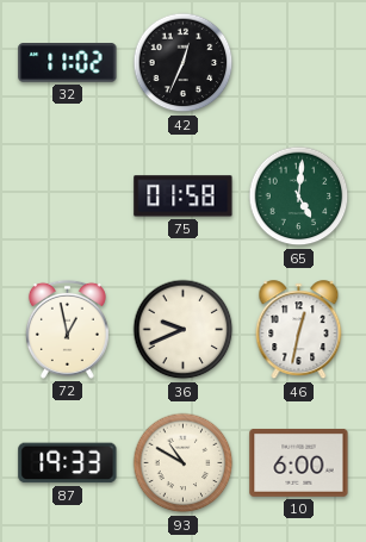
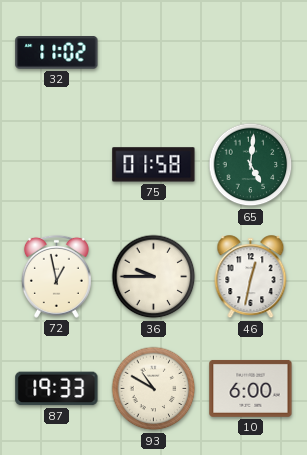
42: 12:34 -> none (184, 63)
36: 9:41 -> 9:45 (154, 277)
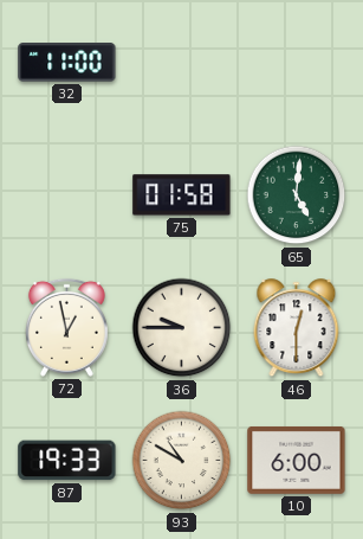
32: 11:02 -> 11:00 (67, 63)
46: 12:32 -> 12:30 (297, 328)
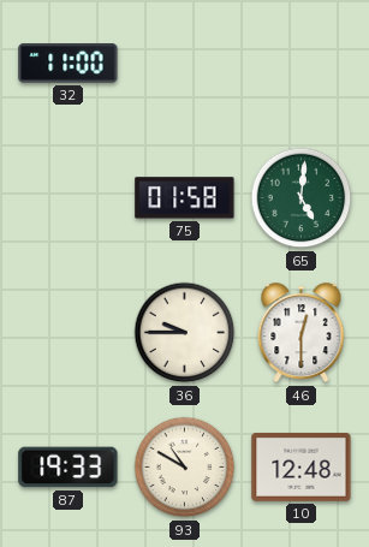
72: 12:58 -> none (66, 327)
10: 6:00 -> 12:48 (302, 466)
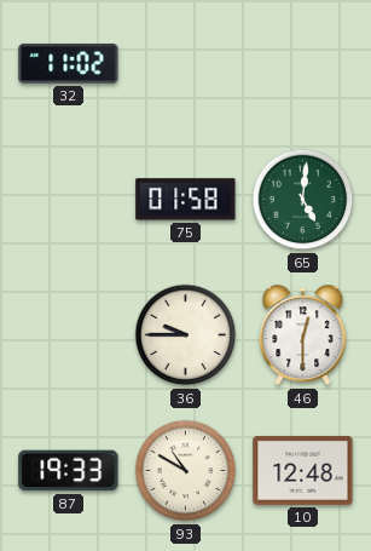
32: 11:00 -> 11:02 (69, 64)
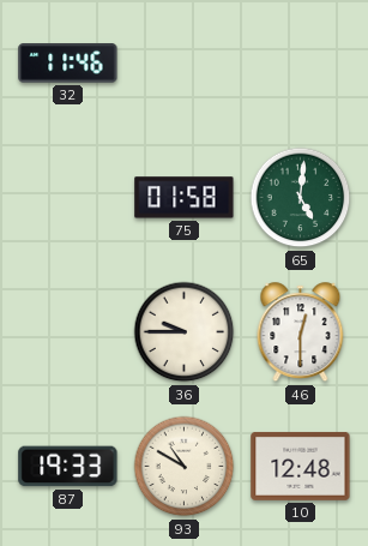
32: 11:02 -> 11:46 (68, 64)
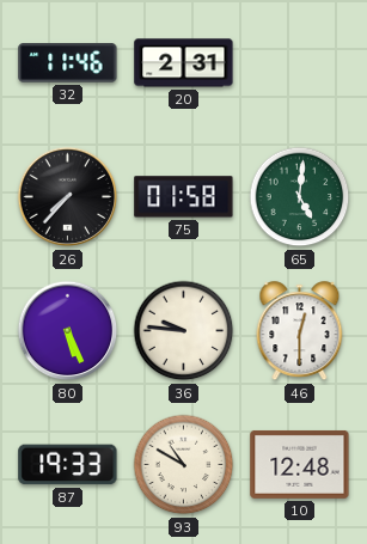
20: none -> 2:31 (184, 63)
26: none -> 7:37 (68, 197)
80: none -> 5:26 (68, 331)
36: 9:45 -> 9:46 (184, 331)
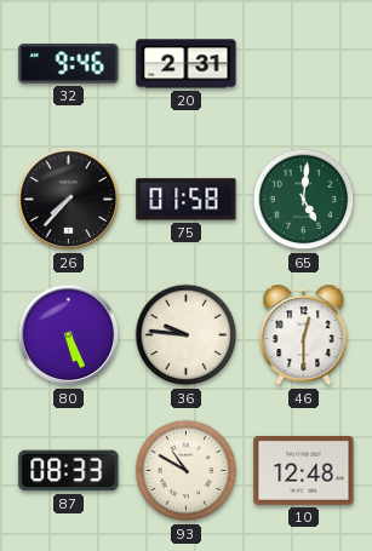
32: 11:46 -> 9:46 (69, 64)
87: 19:33 -> 08:33 (69, 471)
